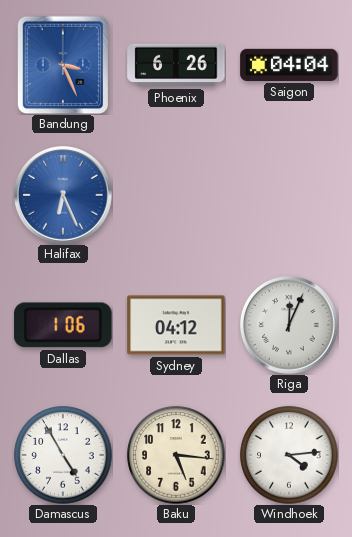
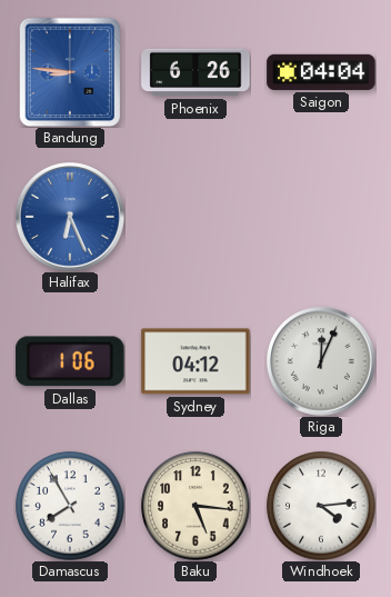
Bandung: 3:26 -> 8:46 (70, 72)
Damascus: 4:55 -> 7:55 (70, 506)
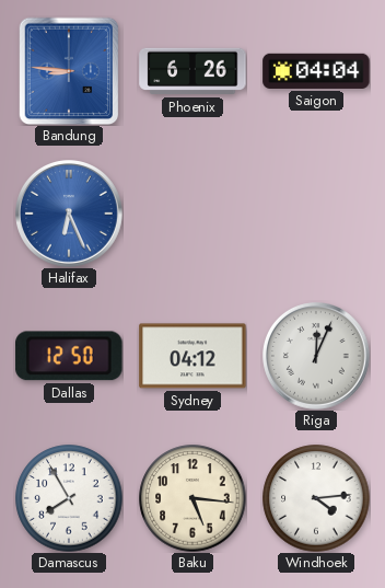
Dallas: 1:06 -> 12:50 (69, 356)
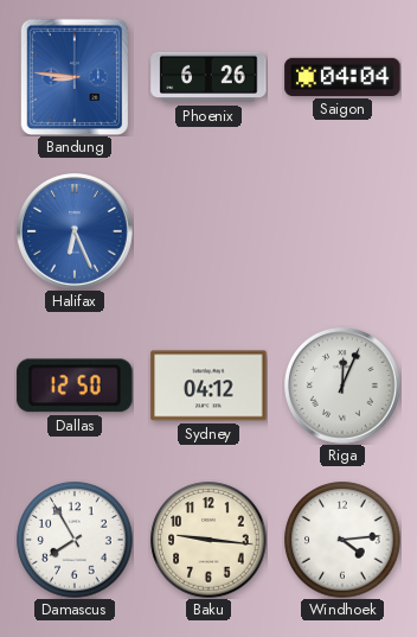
Baku: 5:16 -> 9:16 (208, 540)
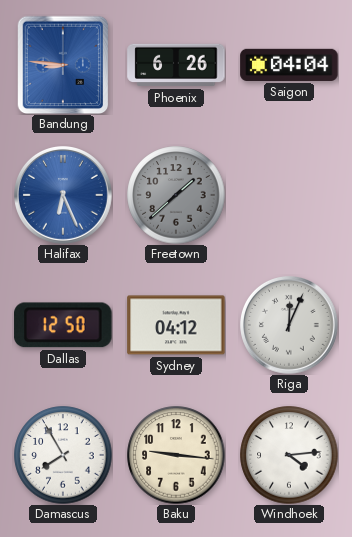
Freetown: none -> 1:38 (176, 195)
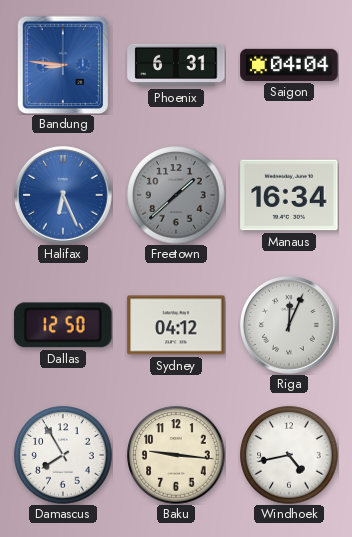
Phoenix: 6:26 -> 6:31 (176, 65)
Manaus: none -> 16:34 (289, 195)
Windhoek: 4:14 -> 4:43 (289, 455)
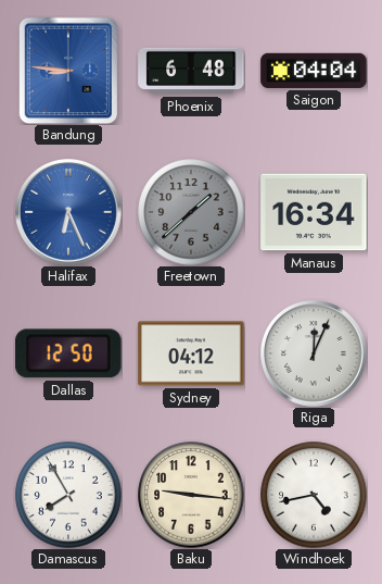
Phoenix: 6:31 -> 6:48 (191, 71)
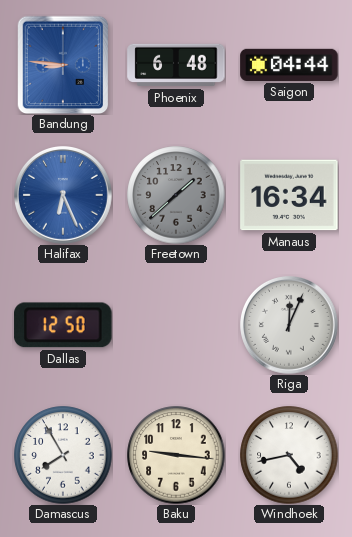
Saigon: 04:04 -> 04:44 (289, 65)
Sydney: 04:12 -> none (191, 353)
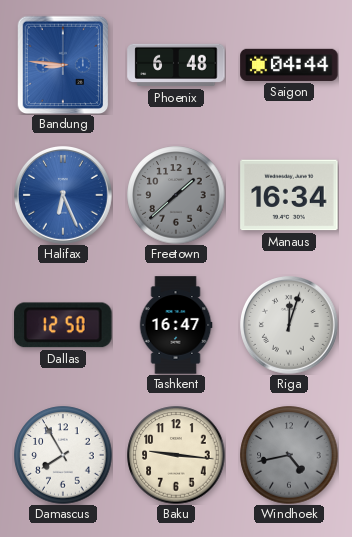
Tashkent: none -> 16:47 (176, 325)
Riga: 12:04 -> 12:03 (290, 326)
Windhoek dial: white -> grey (289, 455)
